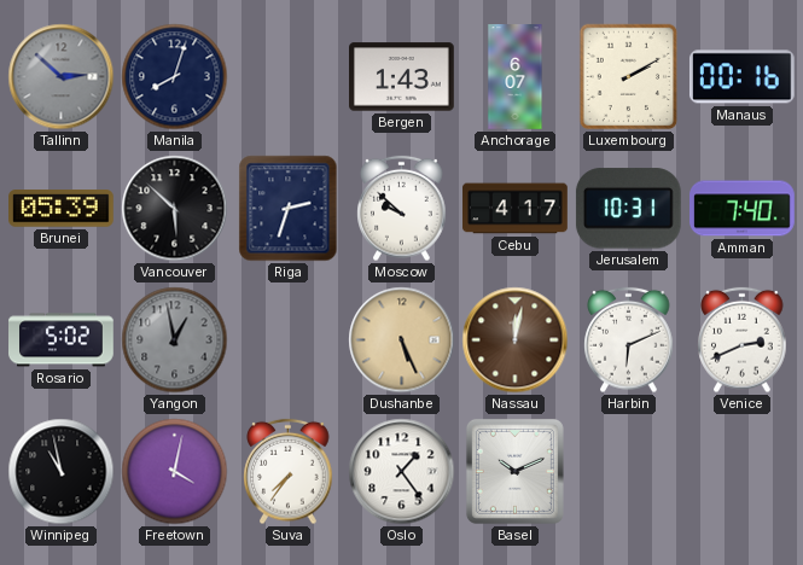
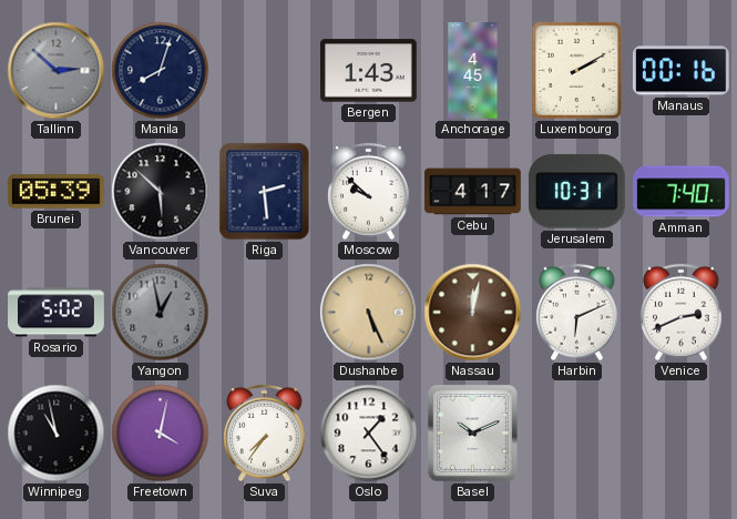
Anchorage: 6:07 -> 4:45 (473, 71)
Riga: 2:33 -> 2:29 (265, 192)
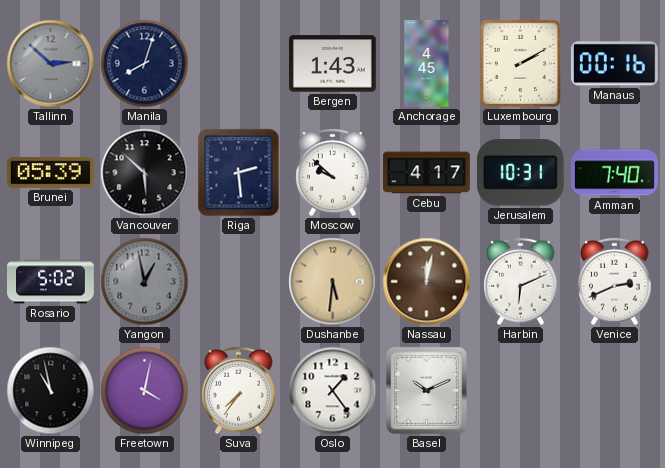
Dushanbe: 5:26 -> 5:31 (333, 282)
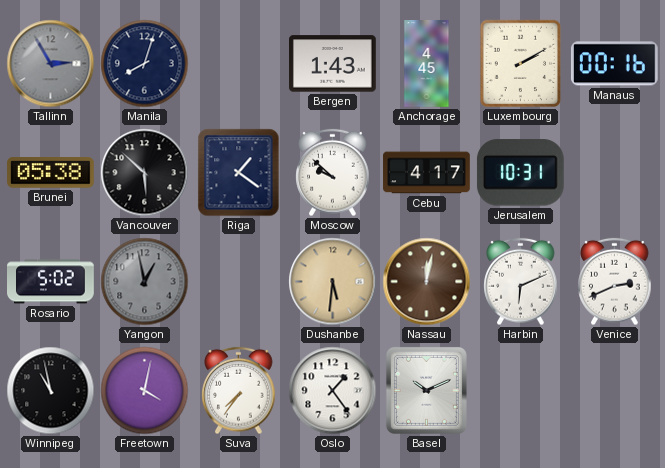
Tallinn: 2:52 -> 2:55 (51, 64)
Brunei: 05:39 -> 05:38 (51, 173)
Riga: 2:29 -> 1:21 (239, 173)
Amman: 7:40 -> none (615, 173)
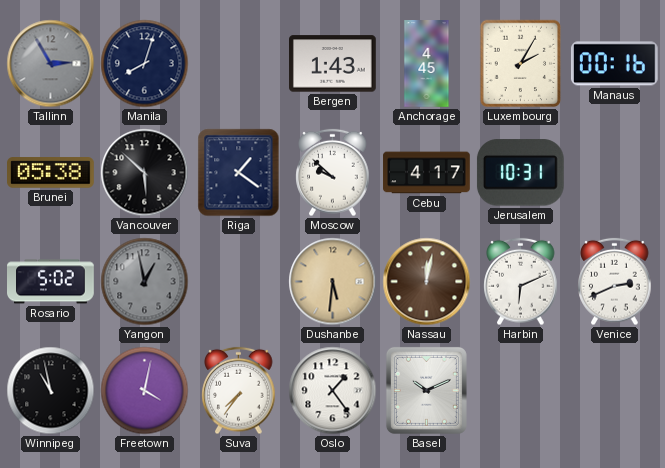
Luxembourg: 2:10 -> 2:05 (521, 64)
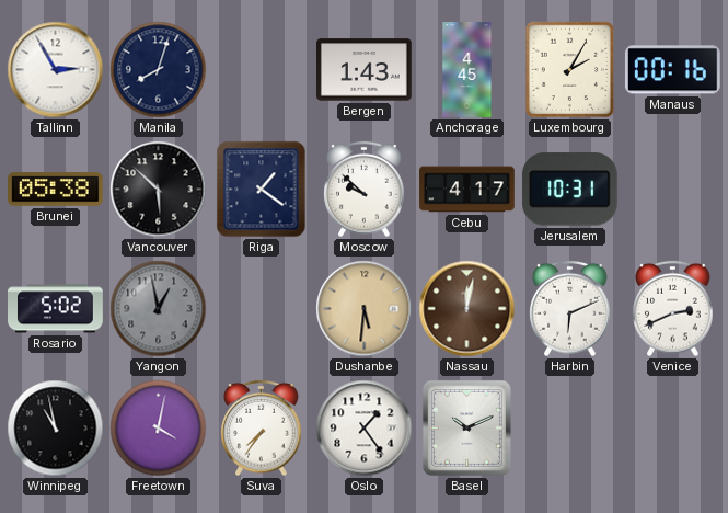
Tallinn dial: grey -> white (56, 70)
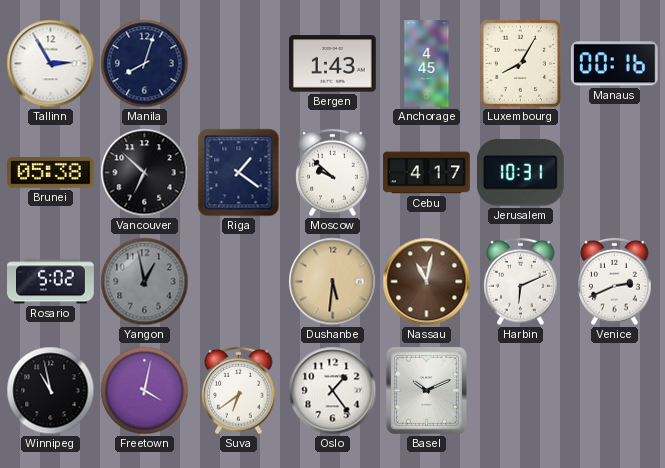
Luxembourg: 2:05 -> 8:05 (521, 64)
Vancouver: 5:52 -> 6:52 (145, 173)
Nassau: 12:02 -> 11:02 (427, 282)
Suva: 7:36 -> 6:39 (239, 391)
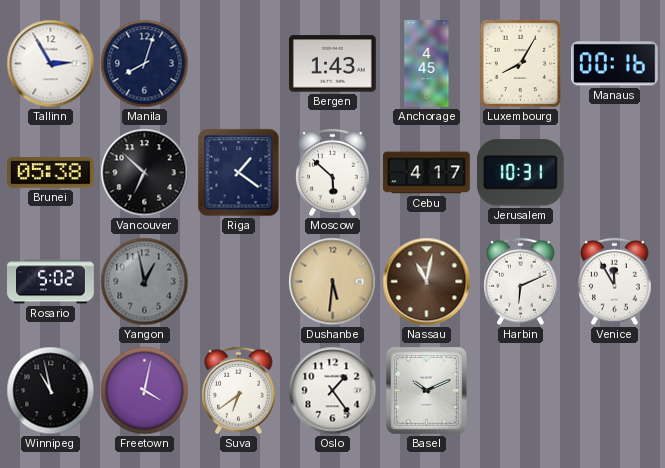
Moscow: 9:52 -> 5:52 (333, 173)
Venice: 2:41 -> 11:55 (615, 282)
